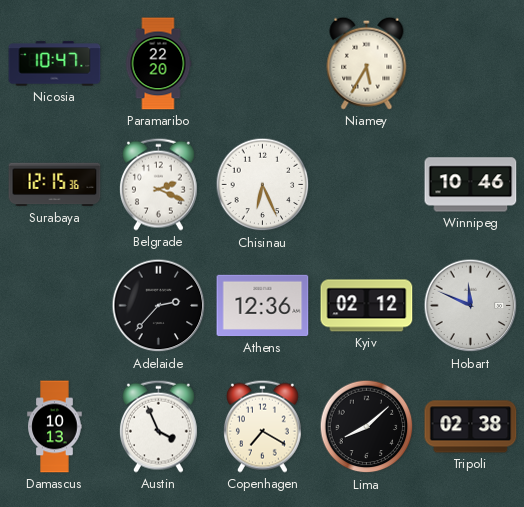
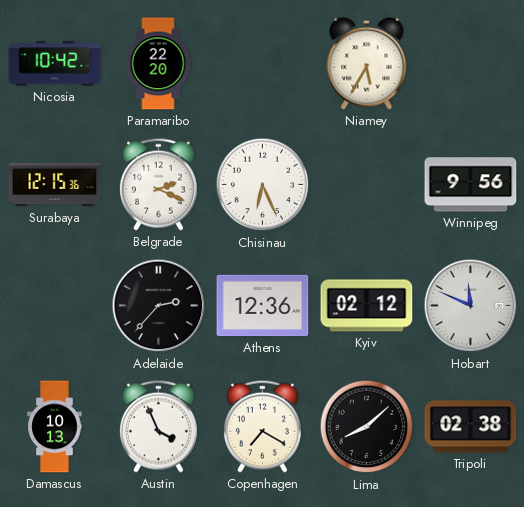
Nicosia: 10:47 -> 10:42 (55, 64)
Winnipeg: 10:46 -> 9:56 (471, 185)
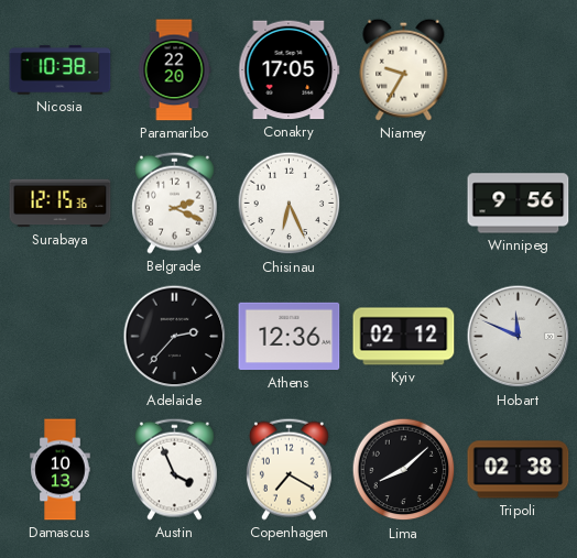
Nicosia: 10:42 -> 10:38 (61, 70)
Conakry: none -> 17:05 (290, 70)
Niamey: 5:35 -> 9:35 (404, 69)
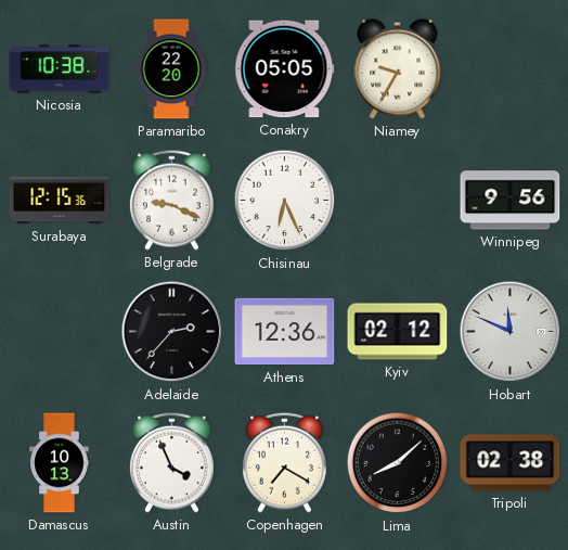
Conakry: 17:05 -> 05:05 (285, 69)
Belgrade: 2:19 -> 9:19 (171, 200)
